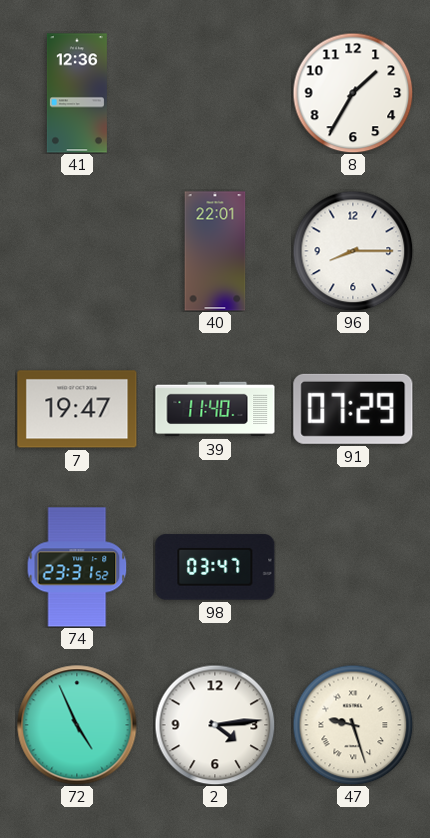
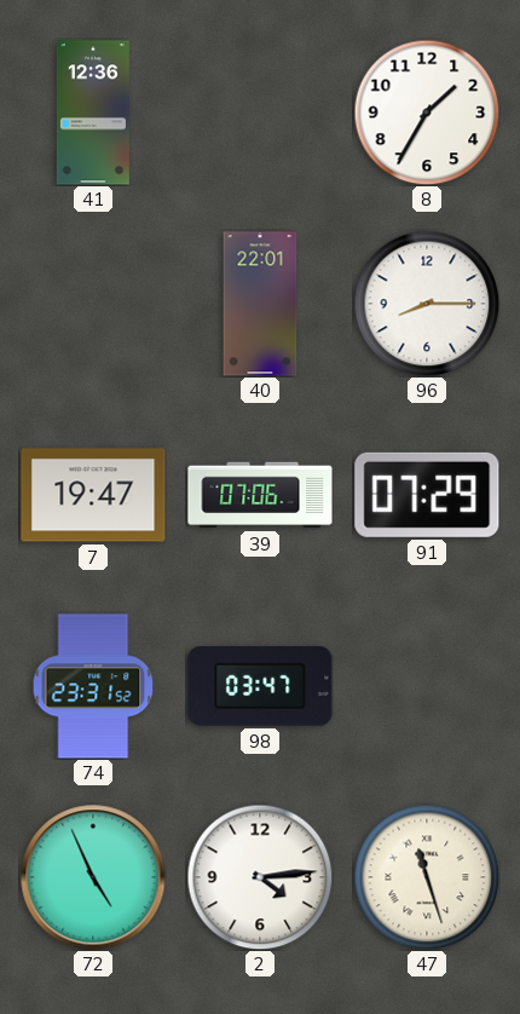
39: 11:40 -> 07:06 (260, 495)
47: 9:27 -> 11:27 (427, 877)
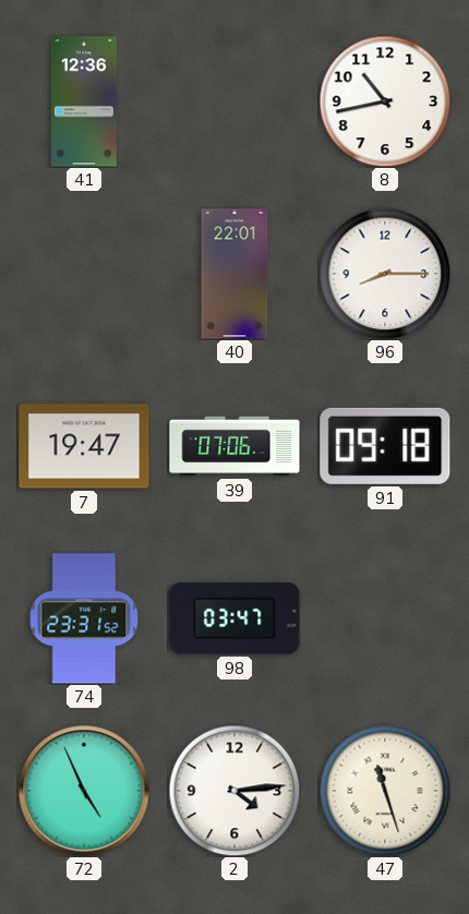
8: 1:35 -> 10:43 (385, 101)
91: 07:29 -> 09:18 (385, 446)
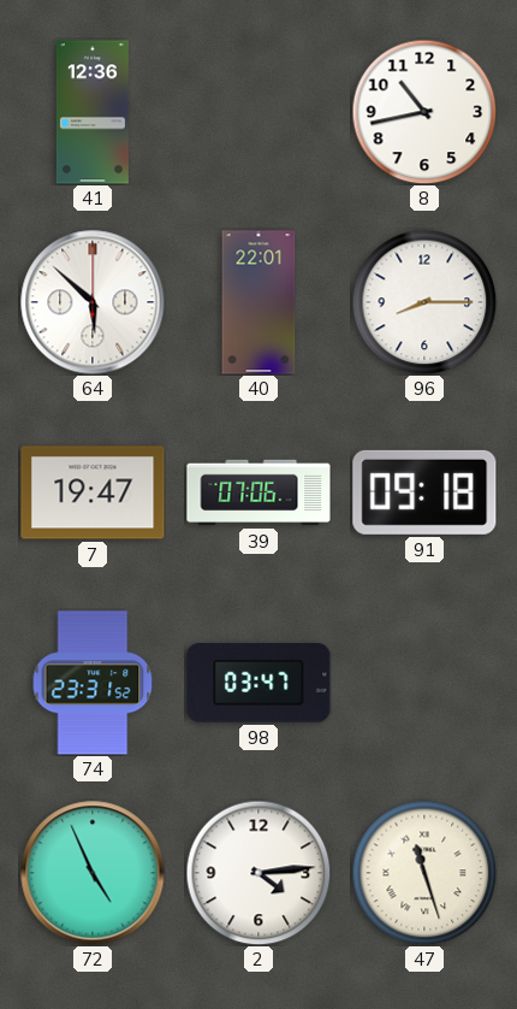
64: none -> 5:52 (93, 302)
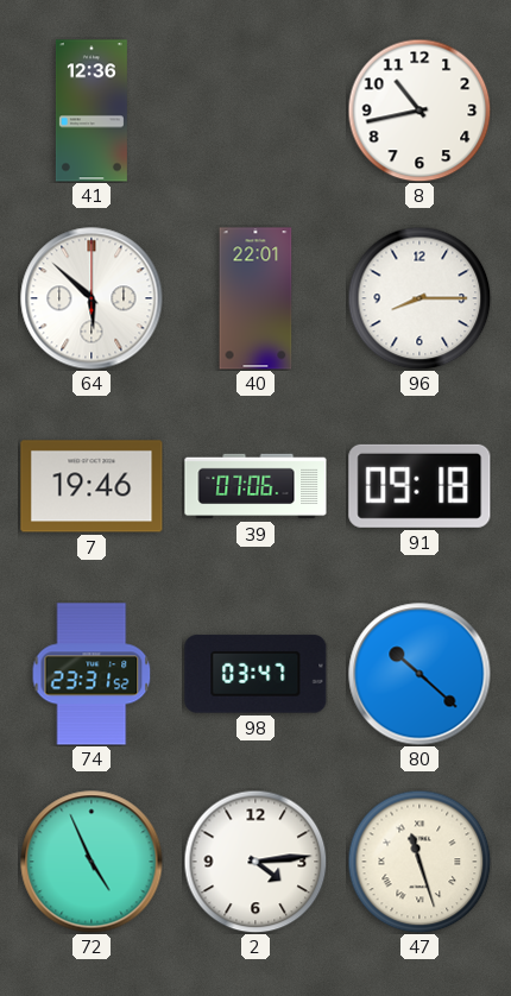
7: 19:47 -> 19:46 (92, 486)
80: none -> 10:22 (419, 674)
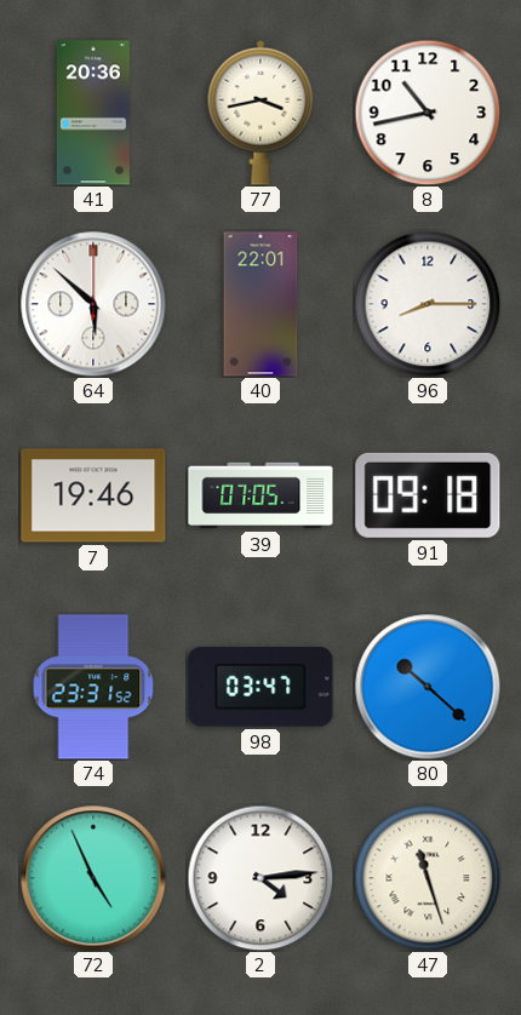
41: 12:36 -> 20:36 (93, 113)
77: none -> 3:43 (260, 113)
39: 07:06 -> 07:05 (260, 495)
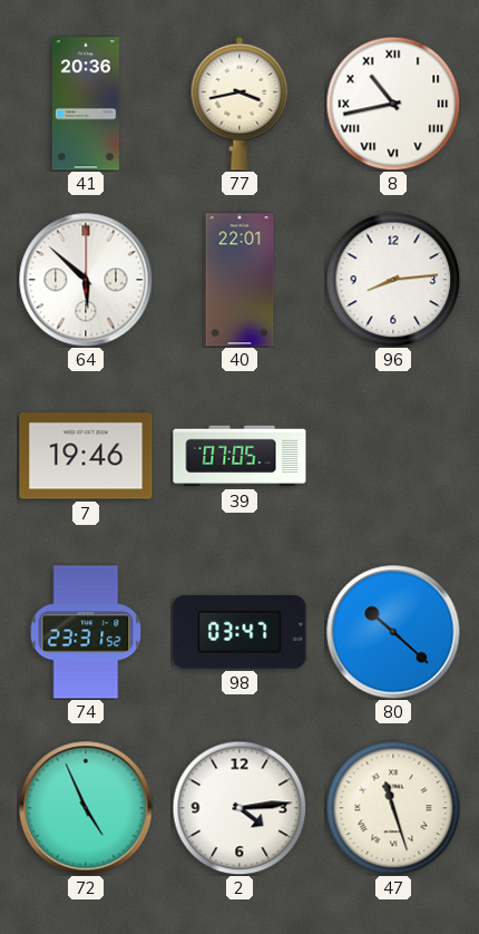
8 numerals: Arabic -> Roman (393, 104)
96: 8:15 -> 8:14 (393, 280)
91: 09:18 -> none (428, 495)
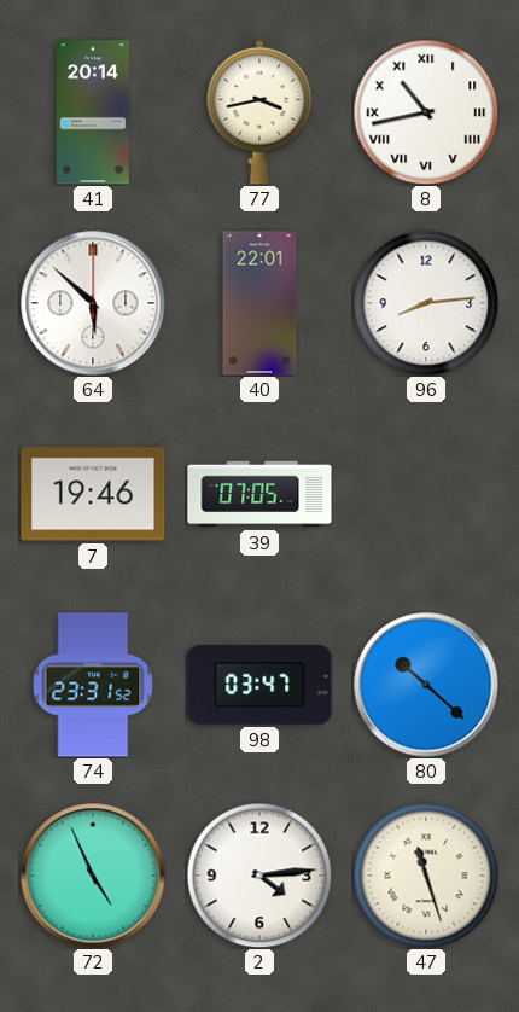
41: 20:36 -> 20:14 (93, 112)
